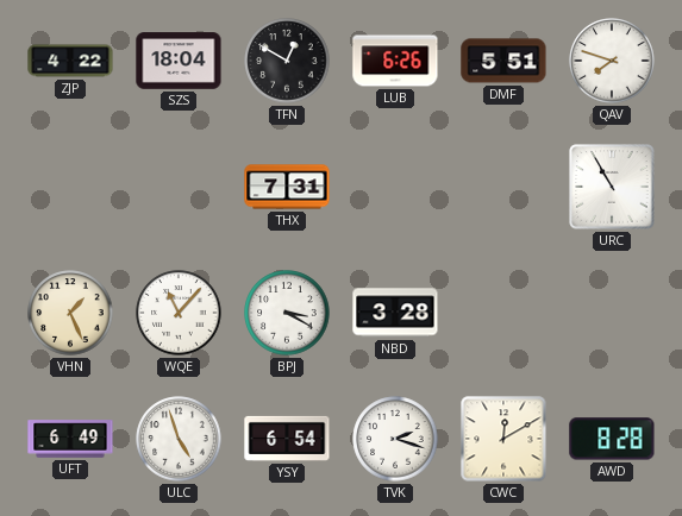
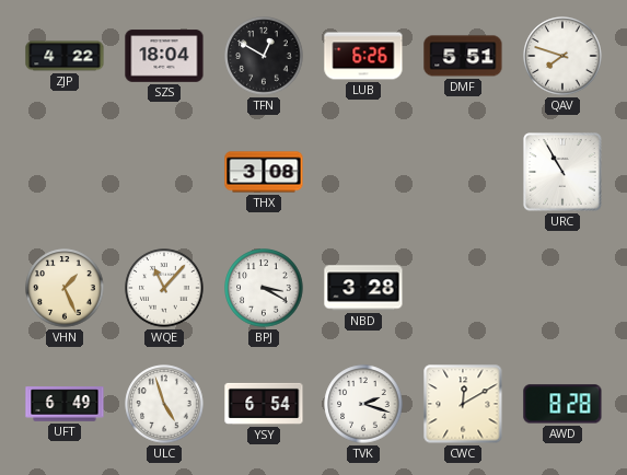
THX: 7:31 -> 3:08 (264, 172)
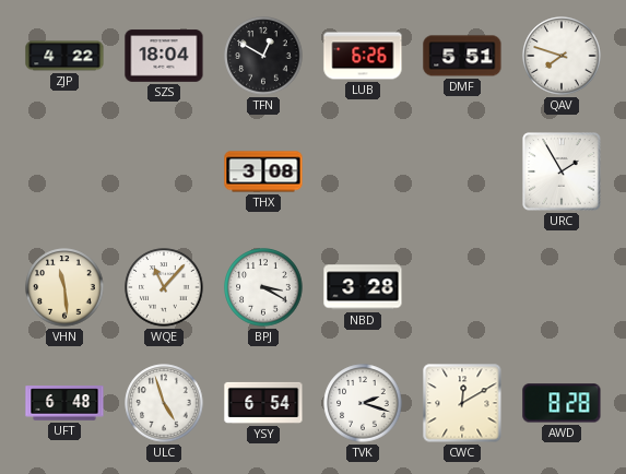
URC: 10:55 -> 1:55 (562, 171)
VHN: 1:26 -> 11:29 (64, 287)
UFT: 6:49 -> 6:48 (64, 403)
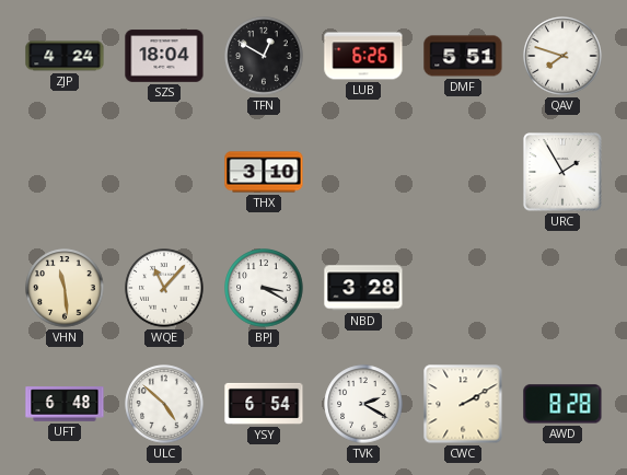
ZJP: 4:22 -> 4:24 (65, 56)
THX: 3:08 -> 3:10 (264, 172)
ULC: 4:57 -> 4:52 (164, 404)
TVK: 2:18 -> 2:20 (363, 404)
CWC: 12:10 -> 2:10 (463, 404)
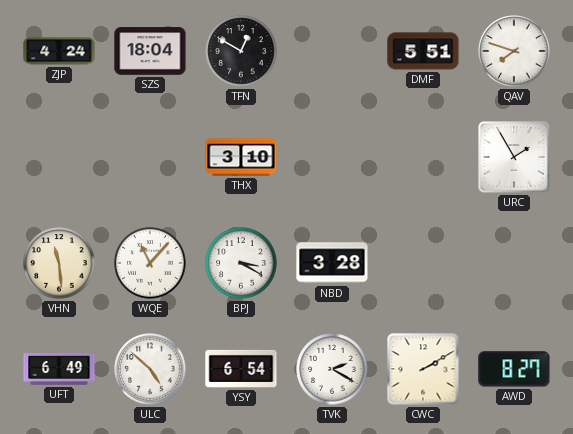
LUB: 6:26 -> none (363, 56)
UFT: 6:48 -> 6:49 (59, 369)
AWD: 8:28 -> 8:27 (514, 369)
